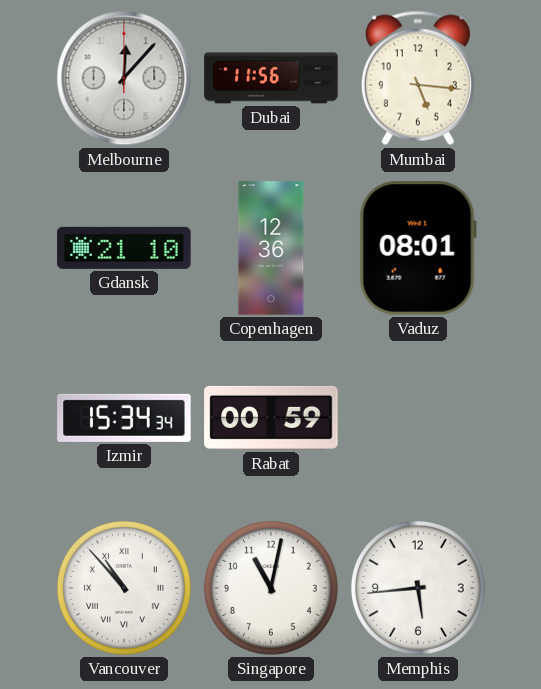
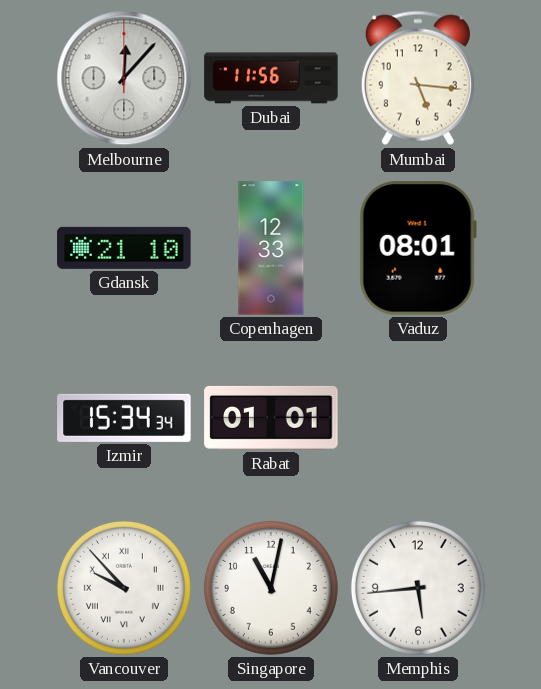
Copenhagen: 12:36 -> 12:33 (271, 248)
Rabat: 00:59 -> 01:01 (271, 418)
Vancouver: 10:53 -> 9:53 (124, 588)
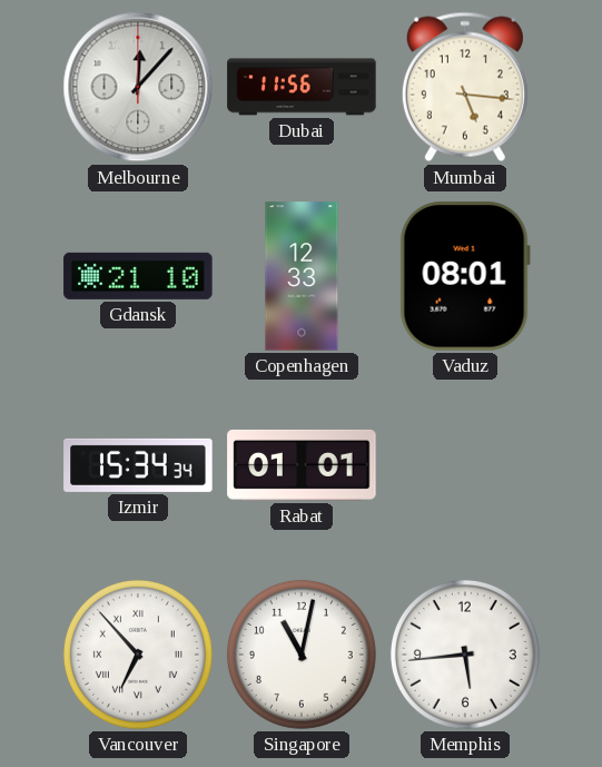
Vancouver: 9:53 -> 6:53 (138, 655)
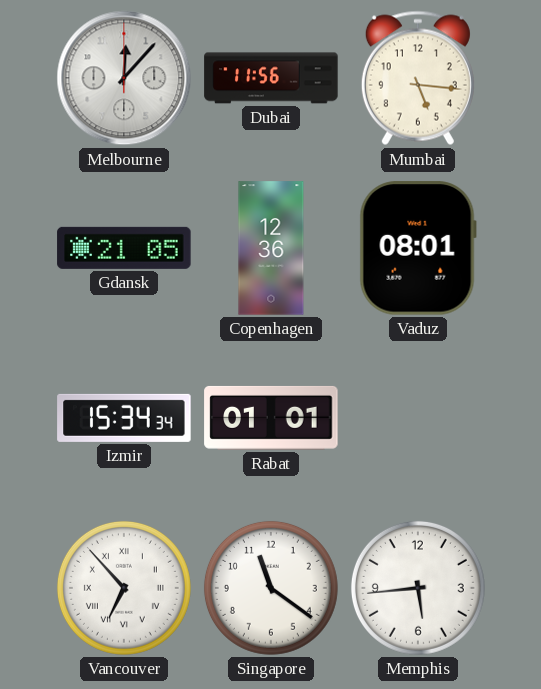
Gdansk: 21:10 -> 21:05 (124, 248)
Copenhagen: 12:33 -> 12:36 (271, 248)
Singapore: 11:02 -> 11:21 (271, 588)
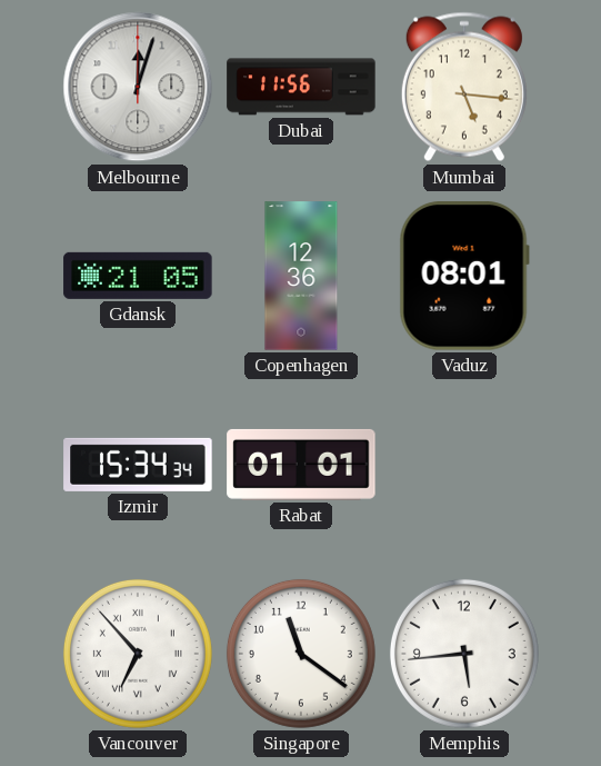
Melbourne: 12:07 -> 12:03 (138, 87)
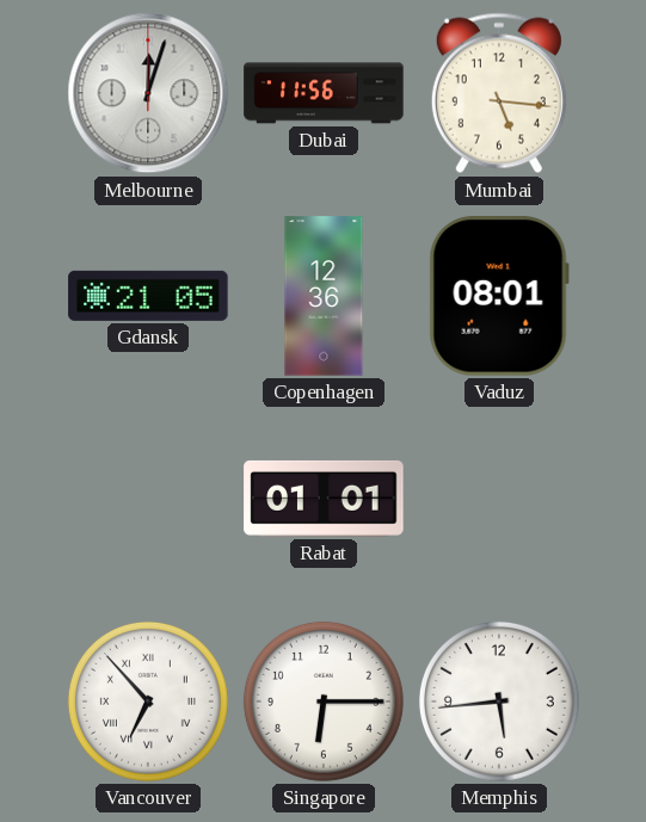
Izmir: 15:34 -> none (138, 465)
Singapore: 11:21 -> 6:15 (324, 702)
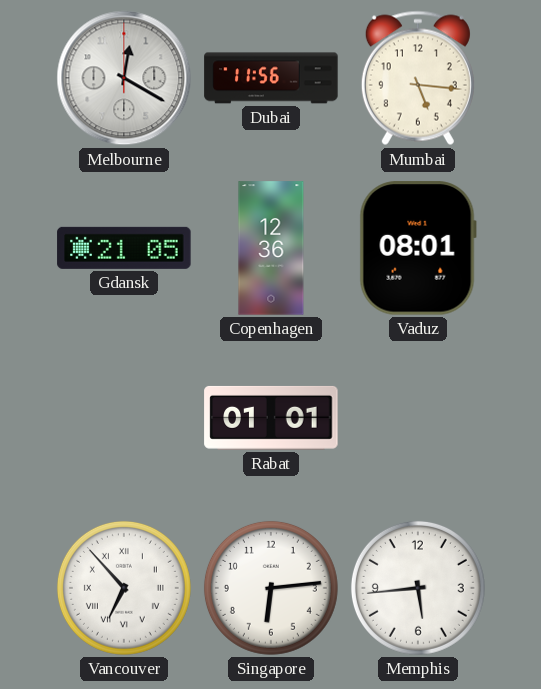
Melbourne: 12:03 -> 12:20 (124, 78)
Singapore: 6:15 -> 6:14 (271, 588)
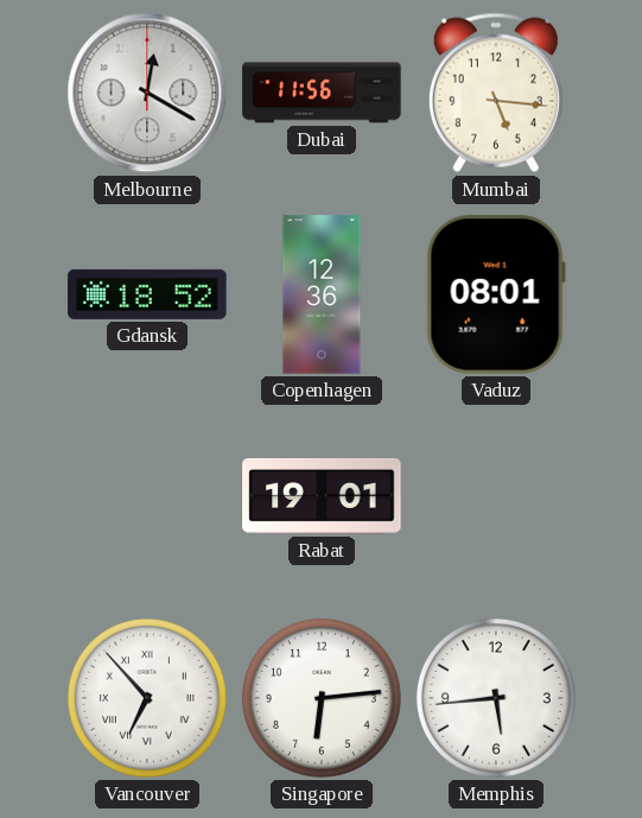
Gdansk: 21:05 -> 18:52 (147, 294)
Rabat: 01:01 -> 19:01 (322, 496)
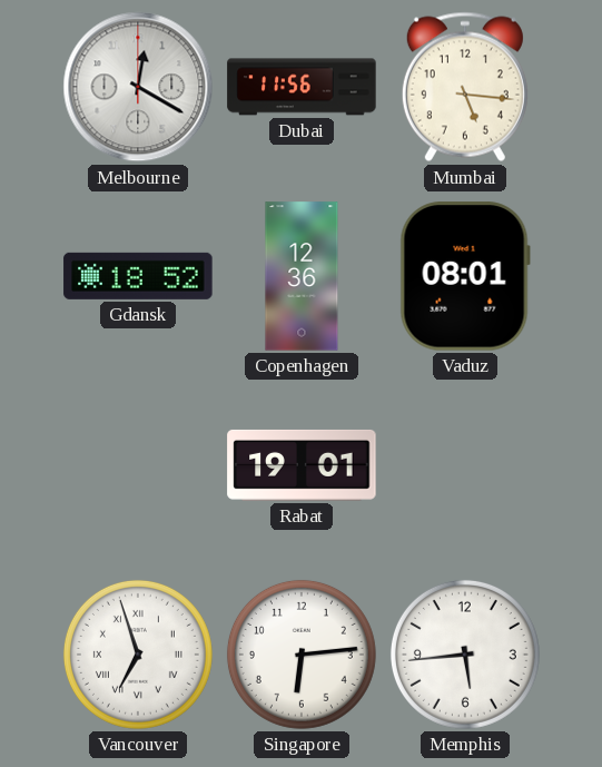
Vancouver: 6:53 -> 6:57 (138, 655)
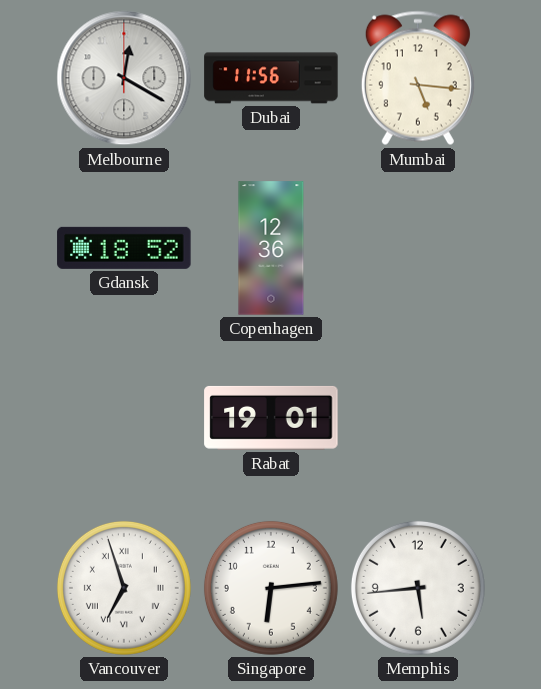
Vaduz: 08:01 -> none (465, 276)
